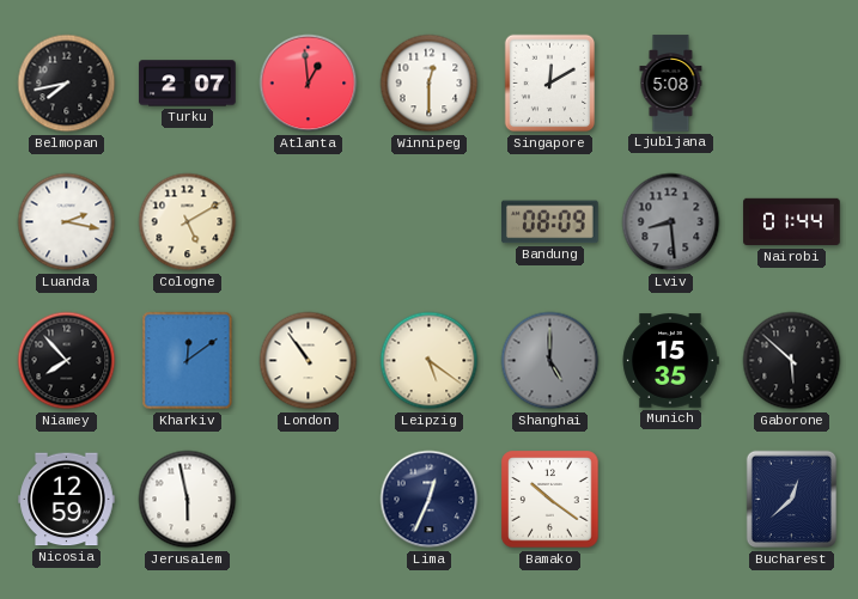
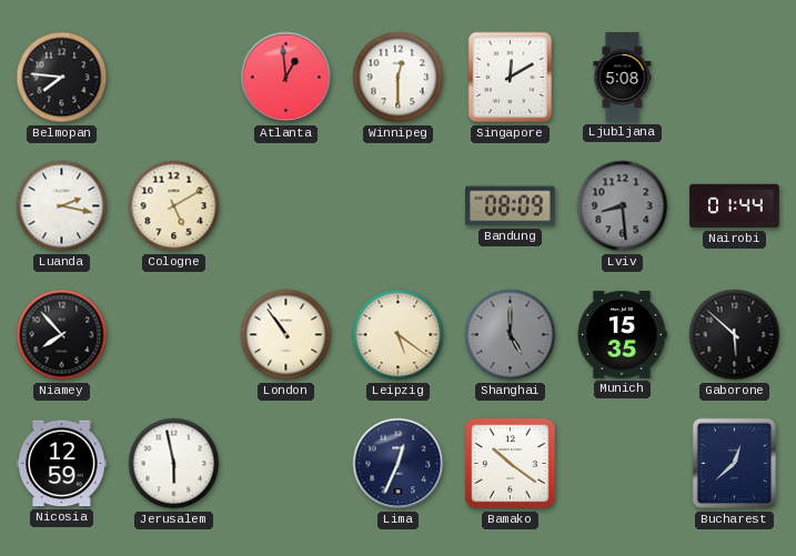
Belmopan: 7:43 -> 7:46 (62, 78)
Turku: 2:07 -> none (188, 84)
Kharkiv: 12:09 -> none (188, 361)
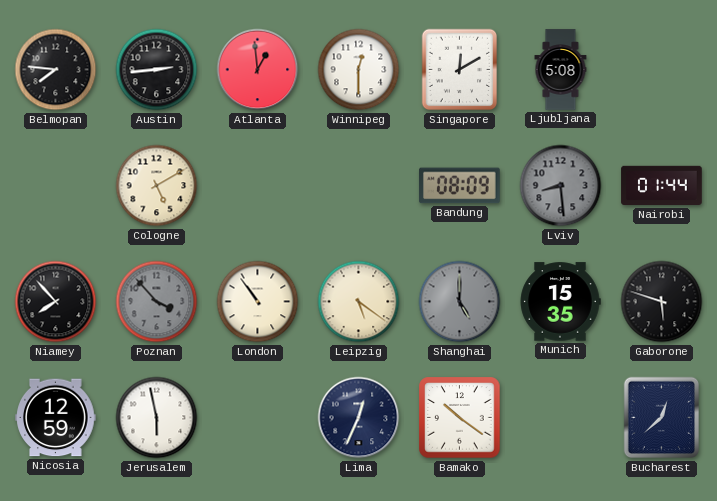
Austin: none -> 2:44 (157, 70)
Luanda: 2:17 -> none (62, 206)
Poznan: none -> 3:53 (157, 302)
Gaborone: 5:52 -> 5:48 (662, 302)
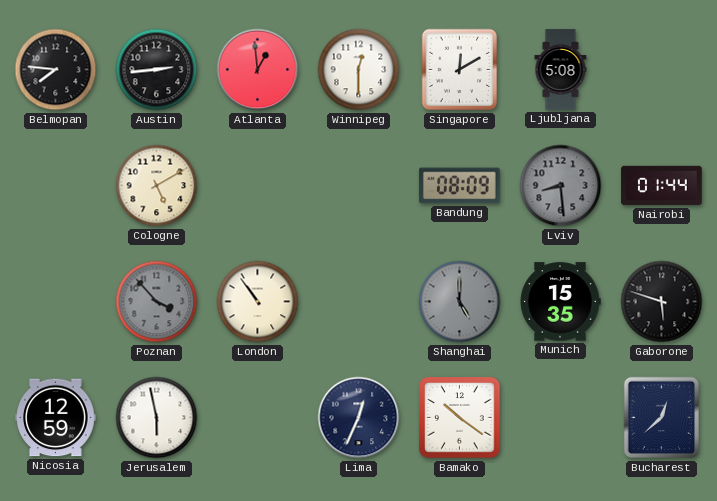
Niamey: 7:53 -> none (56, 302)
Leipzig: 5:21 -> none (359, 302)
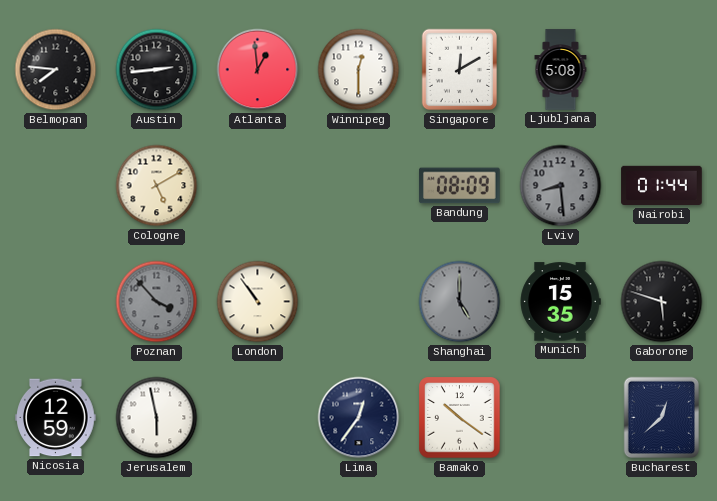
Lima: 12:34 -> 12:36 (359, 418)
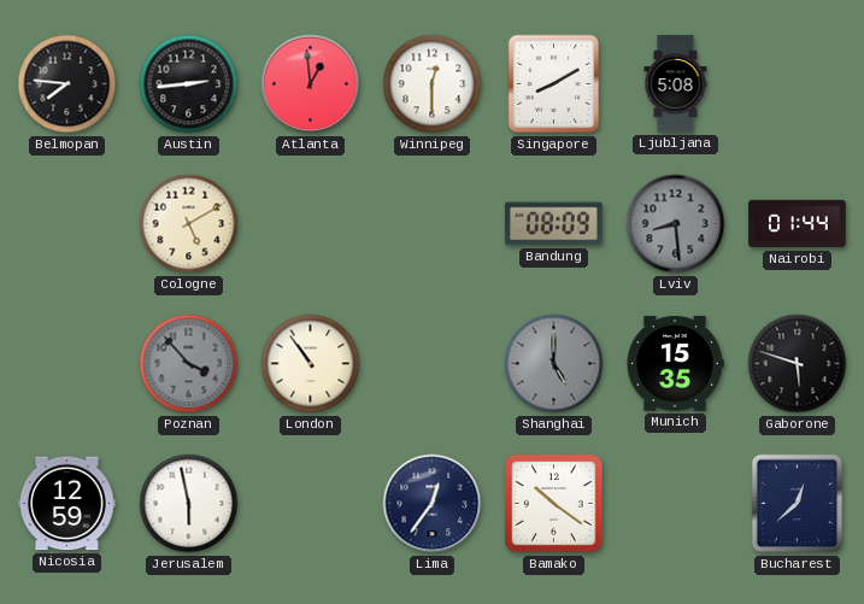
Singapore: 12:10 -> 8:10 (554, 84)
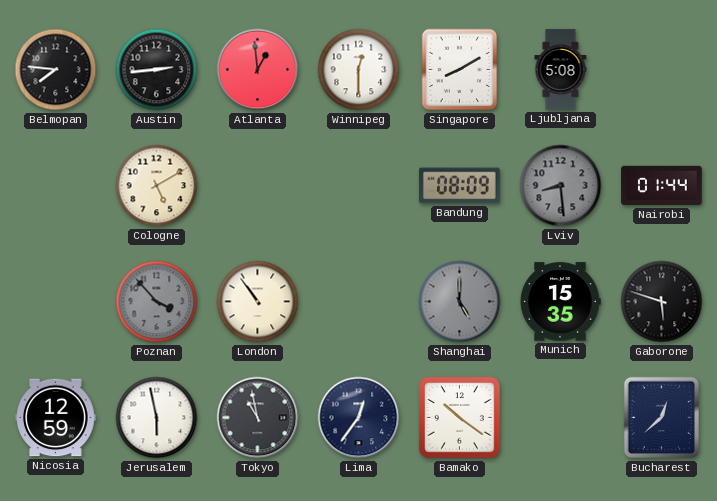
Tokyo: none -> 10:58 (258, 418)
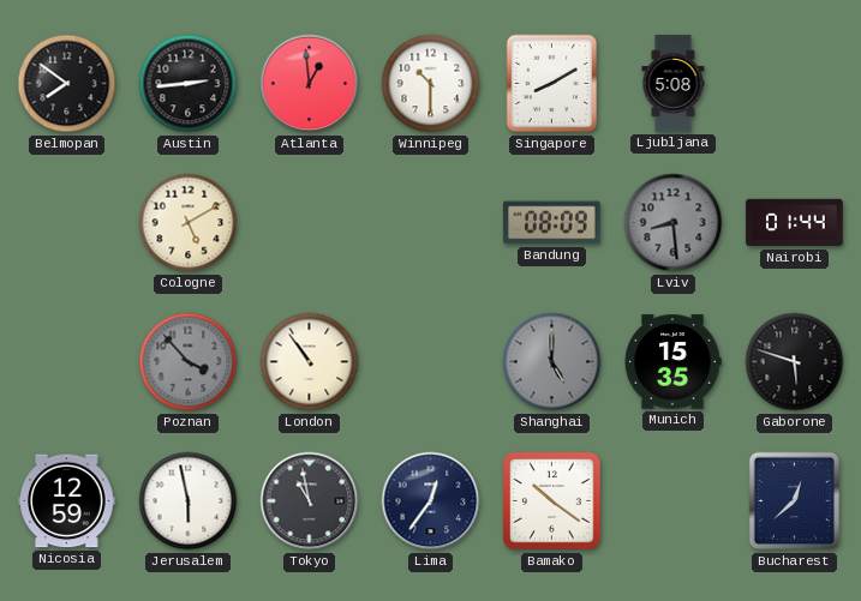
Belmopan: 7:46 -> 7:51 (67, 84)
Winnipeg: 12:30 -> 10:30 (431, 84)
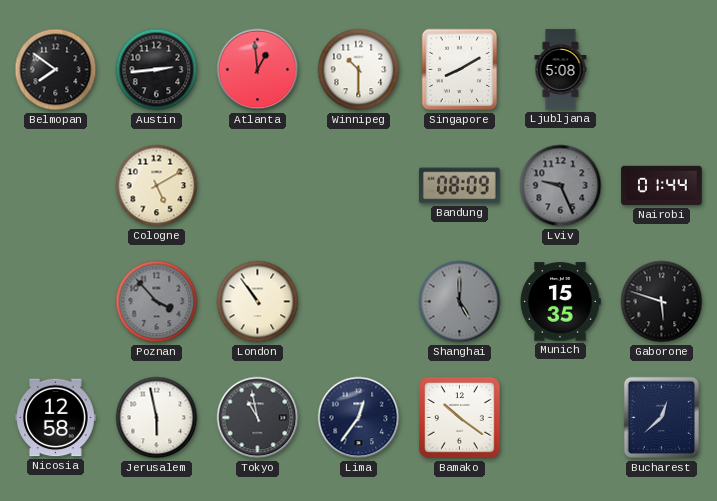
Lviv: 8:29 -> 9:26 (561, 186)
Nicosia: 12:59 -> 12:58 (56, 418)
